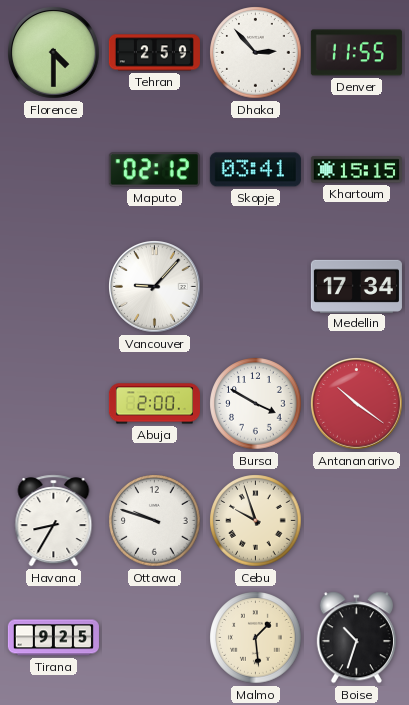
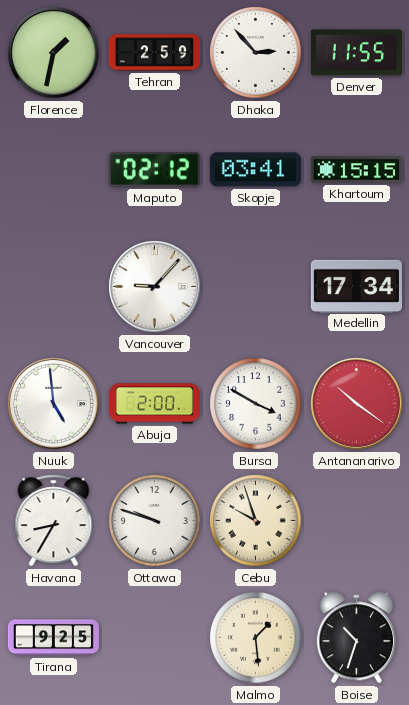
Florence: 4:30 -> 1:32 (54, 53)
Nuuk: none -> 4:59 (54, 404)
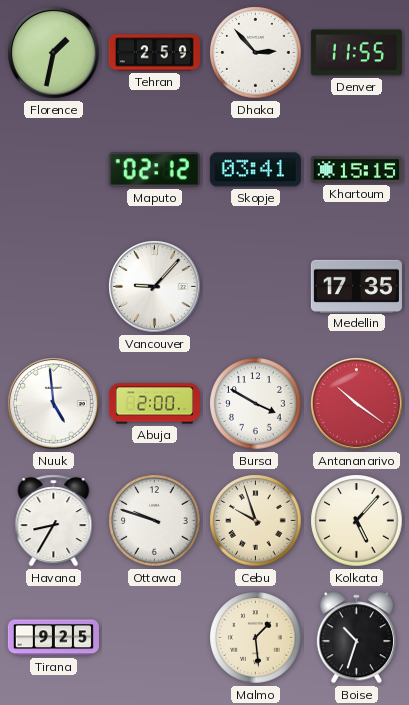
Medellin: 17:34 -> 17:35 (356, 286)
Kolkata: none -> 5:07 (357, 521)
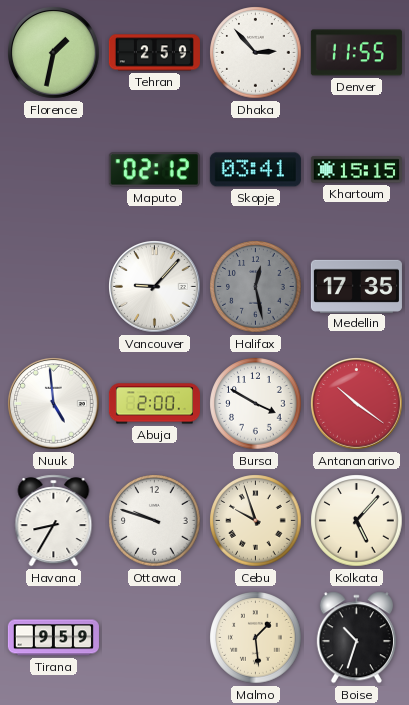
Halifax: none -> 12:28 (256, 287)
Tirana: 9:25 -> 9:59 (53, 638)
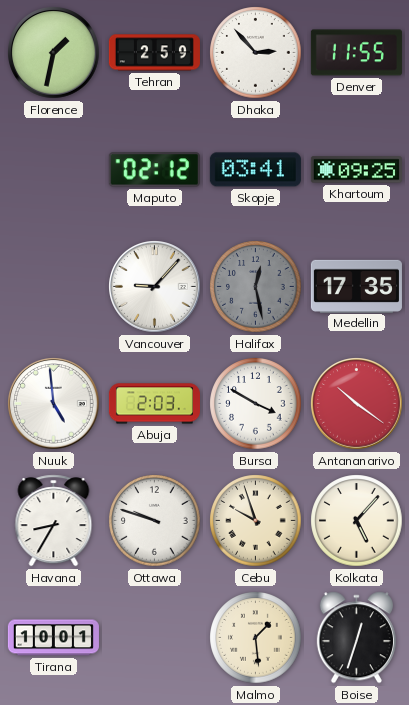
Khartoum: 15:15 -> 09:25 (356, 170)
Abuja: 2:00 -> 2:03 (154, 404)
Tirana: 9:59 -> 10:01 (53, 638)
Boise: 10:33 -> 12:33 (356, 638)
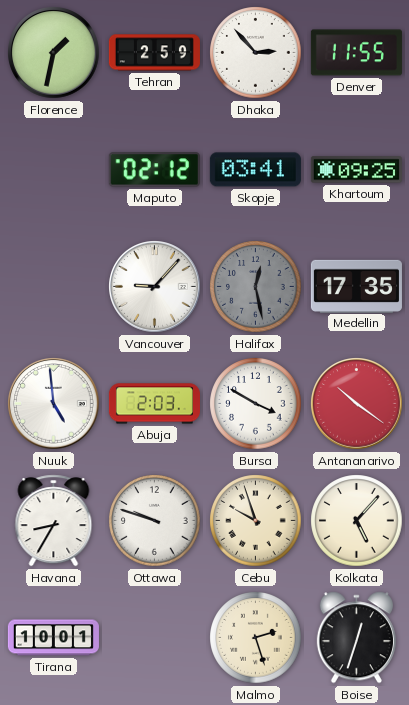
Malmo: 1:29 -> 2:27 (256, 638)
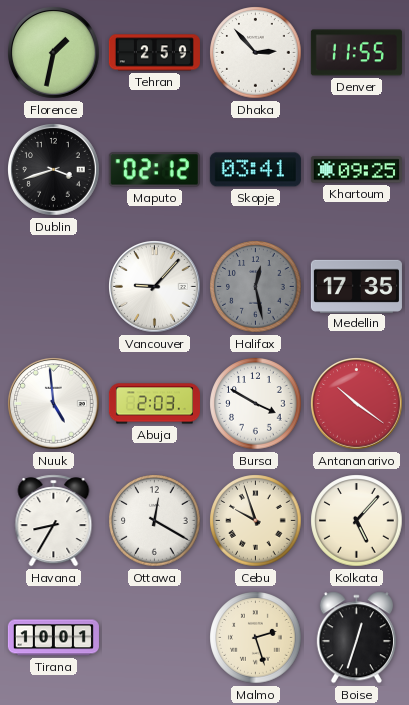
Dublin: none -> 3:42 (54, 170)
Ottawa: 9:48 -> 12:20 (155, 521)
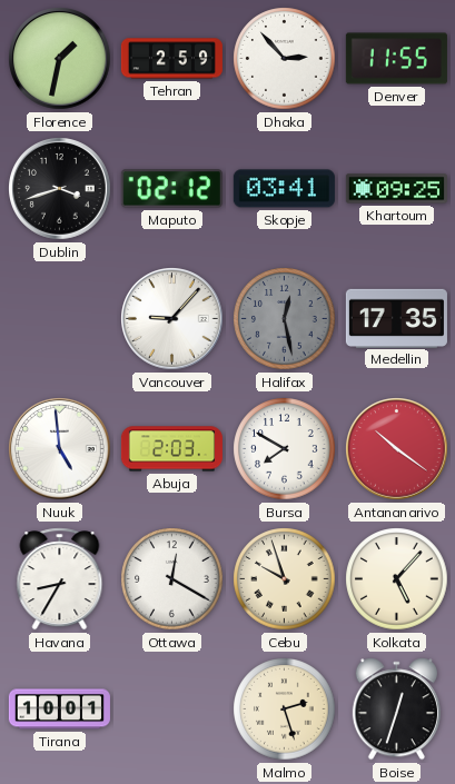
Bursa: 3:50 -> 7:50 (285, 449)
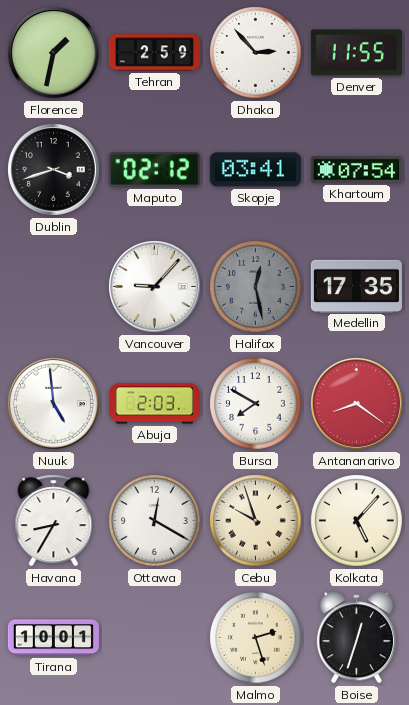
Khartoum: 09:25 -> 07:54 (356, 170)
Antananarivo: 10:21 -> 8:21 (357, 404)
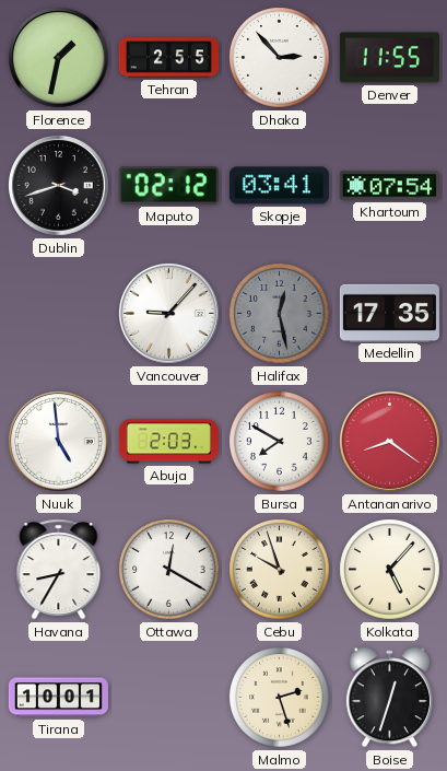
Tehran: 2:59 -> 2:55 (168, 58)
